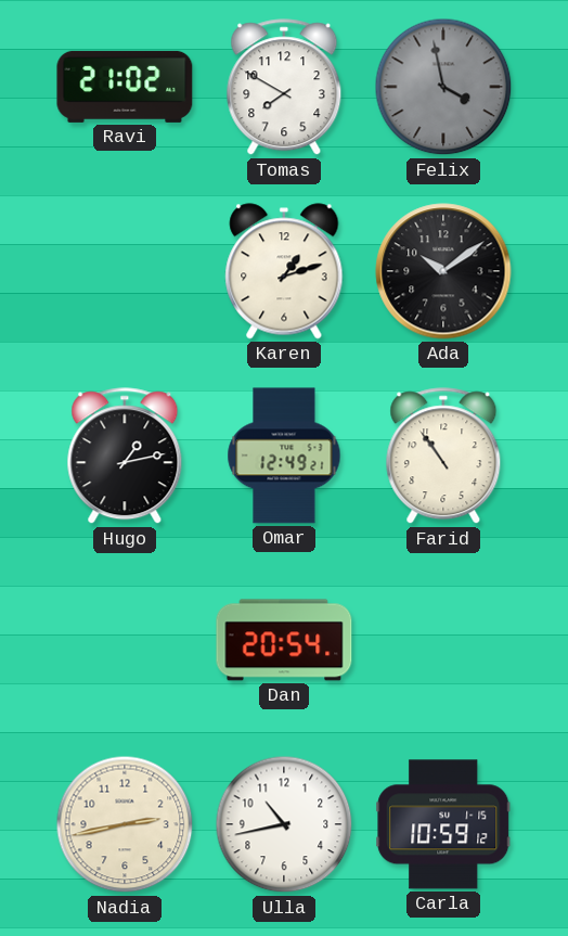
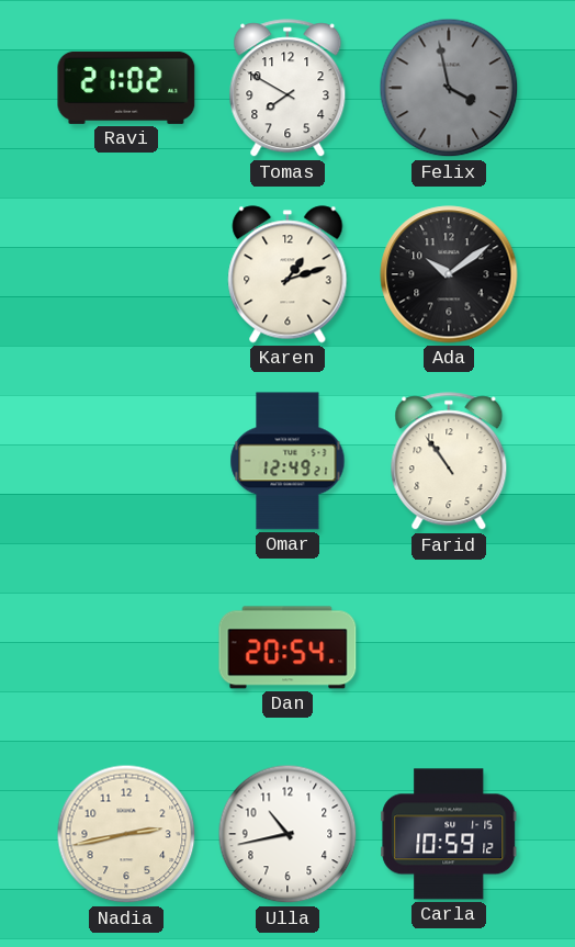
Hugo: 1:13 -> none (125, 457)
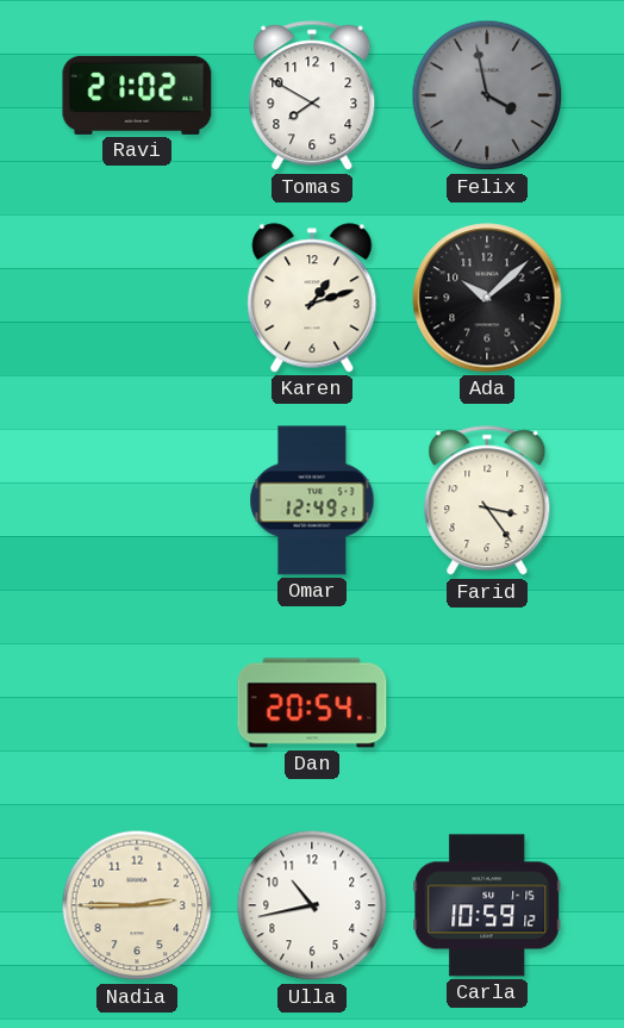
Ada: 10:09 -> 10:08 (487, 298)
Farid: 10:54 -> 3:24 (487, 501)
Nadia: 2:43 -> 2:45 (137, 905)
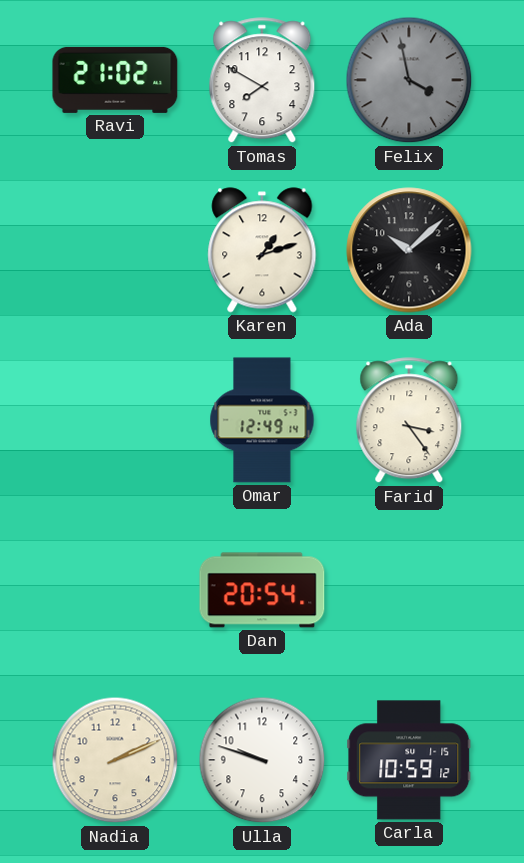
Omar: 12:49:21 -> 12:49:14 (262, 420)
Nadia: 2:45 -> 2:11 (115, 760)
Ulla: 10:43 -> 9:48 (262, 760)
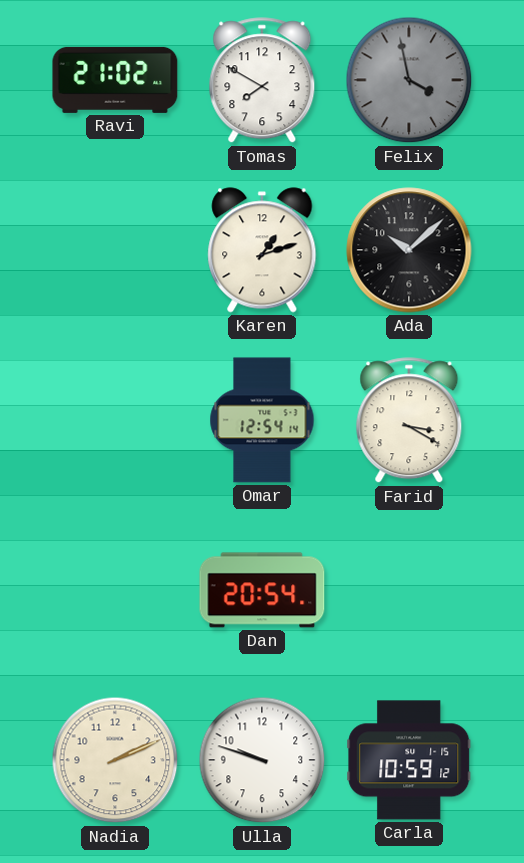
Omar: 12:49 -> 12:54 (262, 420)
Farid: 3:24 -> 3:20 (409, 421)
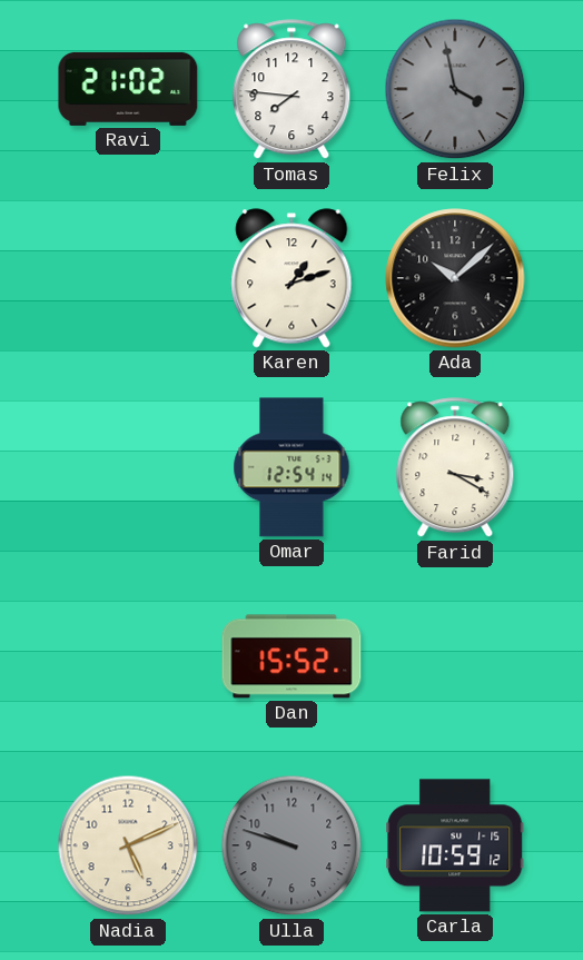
Tomas: 7:50 -> 7:46 (291, 90)
Dan: 20:54 -> 15:52 (291, 656)
Nadia: 2:11 -> 5:11 (128, 845)
Ulla dial: white -> grey (291, 845)
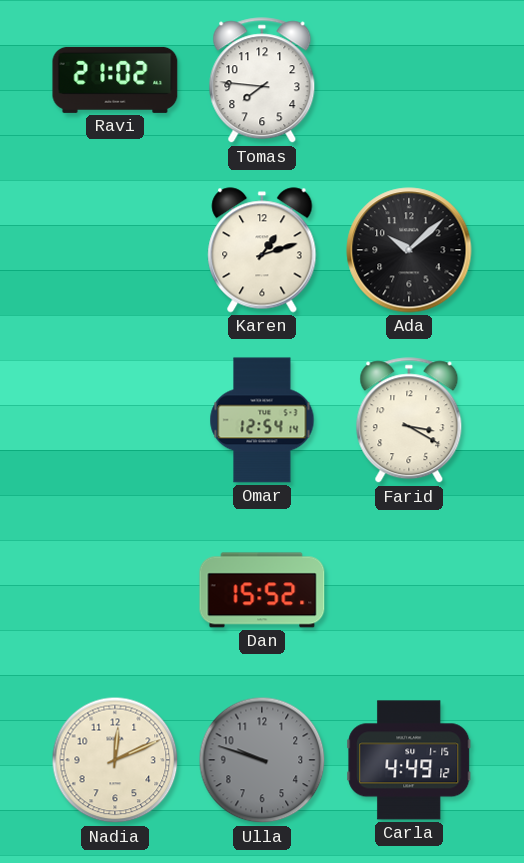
Felix: 3:58 -> none (455, 89)
Nadia: 5:11 -> 12:11 (115, 760)
Carla: 10:59 -> 4:49 (409, 760)
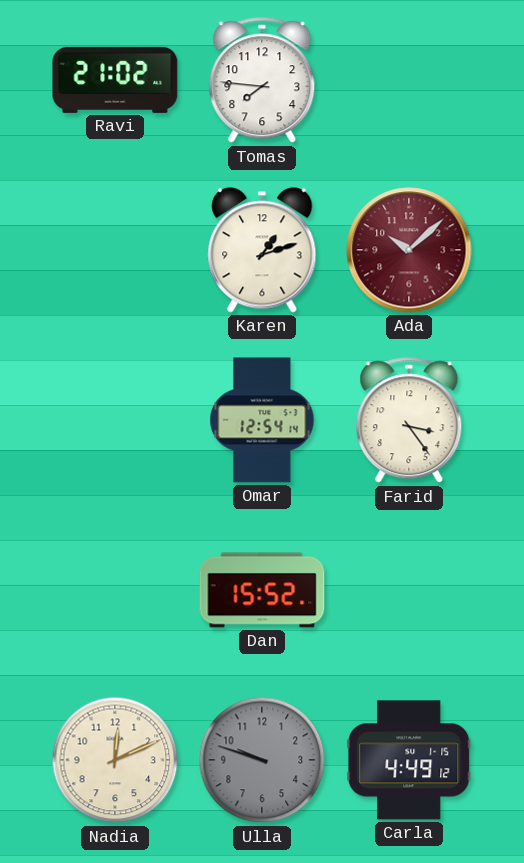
Ada dial: black -> burgundy (409, 250)
Farid: 3:20 -> 3:24 (409, 421)
